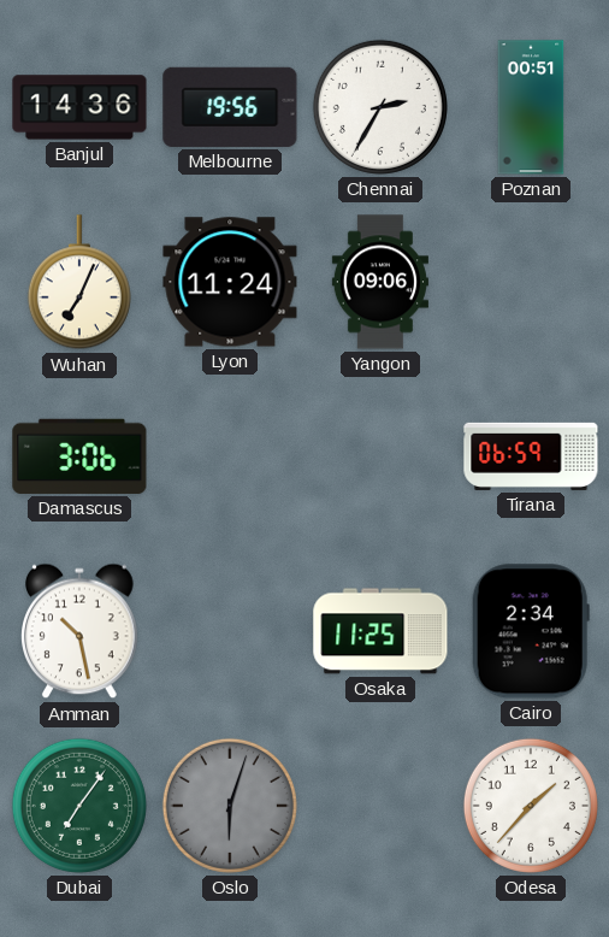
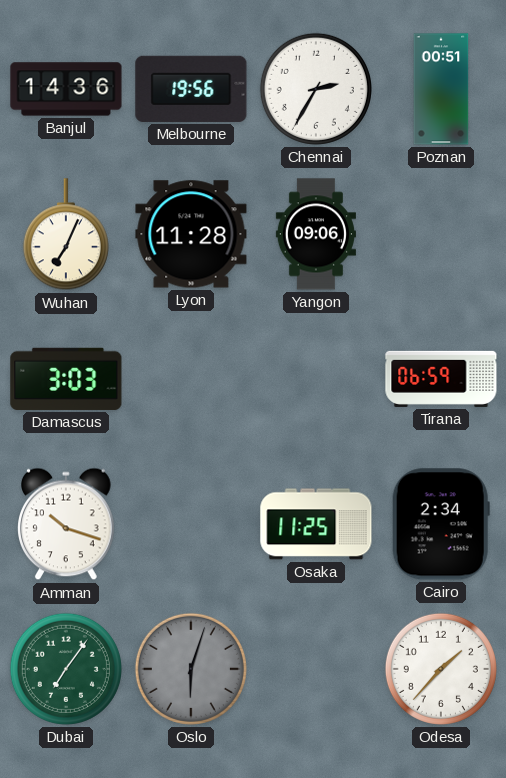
Lyon: 11:24 -> 11:28 (191, 234)
Damascus: 3:06 -> 3:03 (66, 379)
Amman: 10:28 -> 10:18 (67, 524)
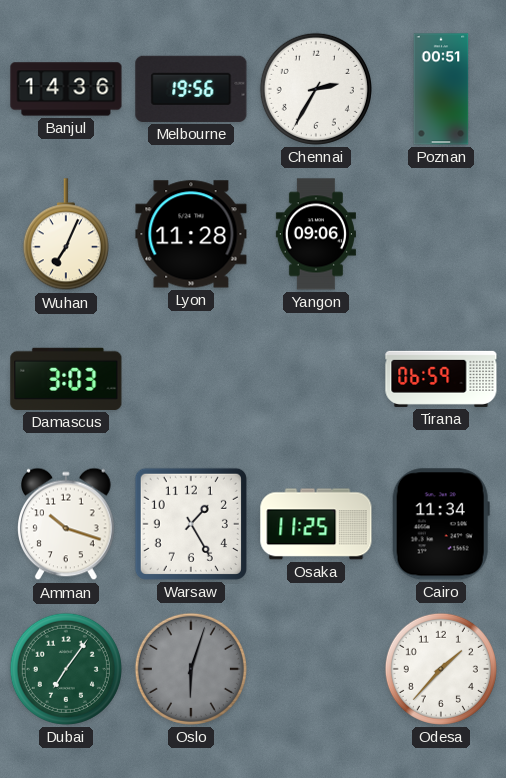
Warsaw: none -> 1:25 (191, 524)
Cairo: 2:34 -> 11:34 (441, 524)
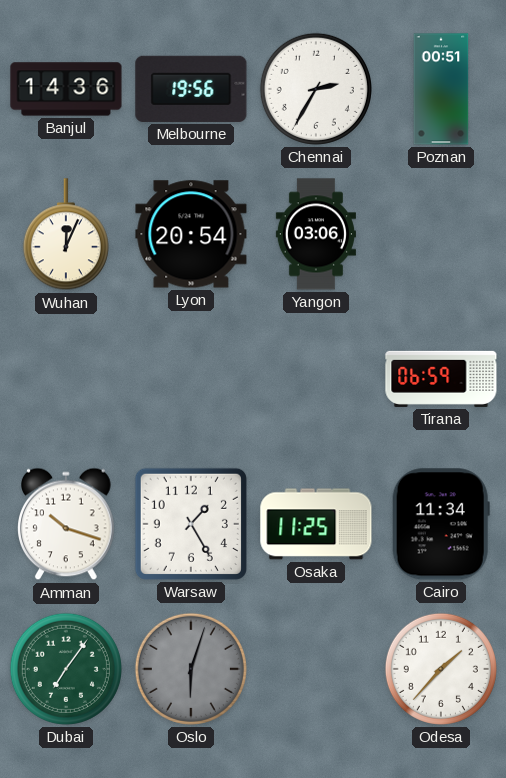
Wuhan: 7:04 -> 12:04 (66, 235)
Lyon: 11:28 -> 20:54 (191, 234)
Yangon: 09:06 -> 03:06 (316, 234)
Damascus: 3:03 -> none (66, 379)
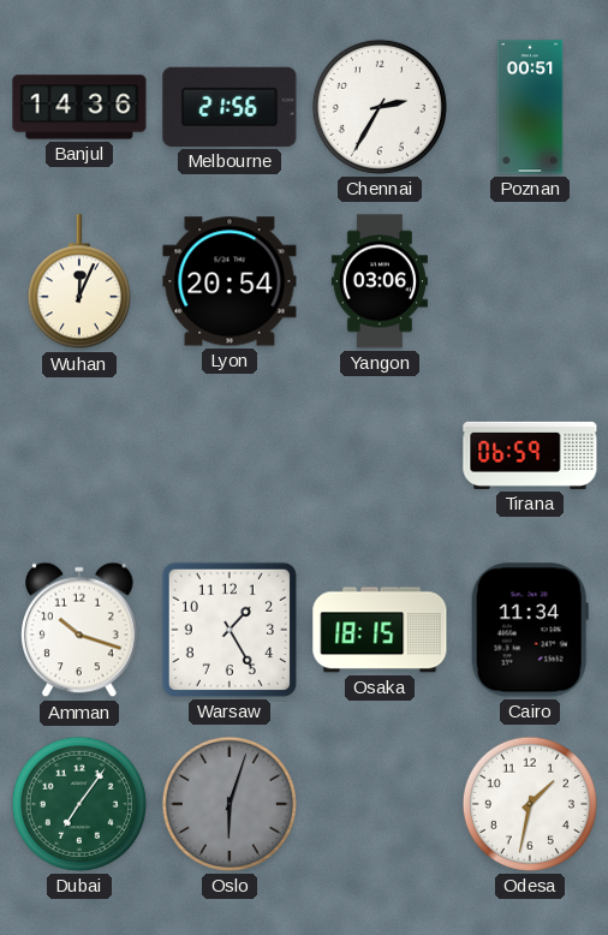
Melbourne: 19:56 -> 21:56 (230, 107)
Osaka: 11:25 -> 18:15 (380, 630)
Odesa: 1:37 -> 1:32 (530, 804)
